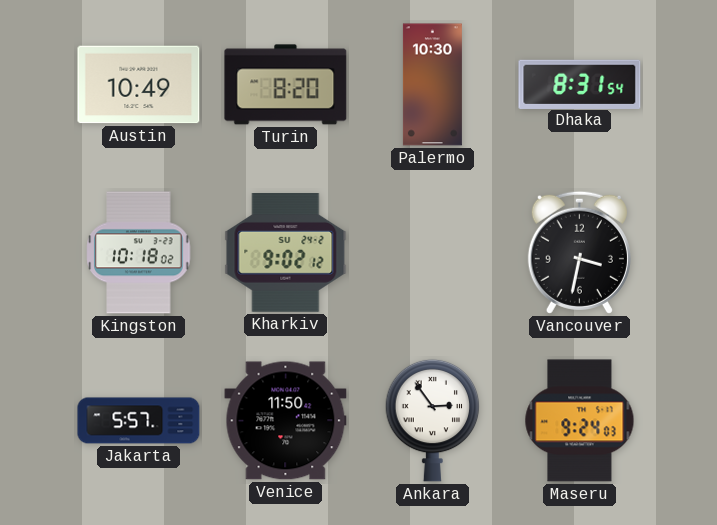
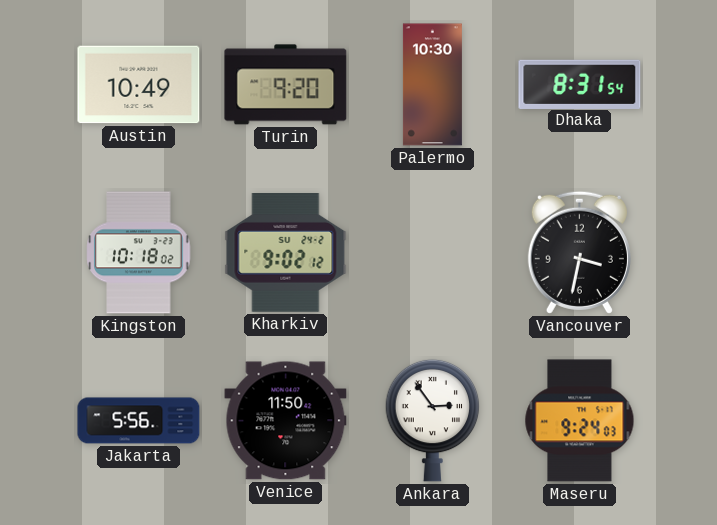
Turin: 8:20 -> 9:20 (286, 85)
Jakarta: 5:57 -> 5:56 (139, 421)
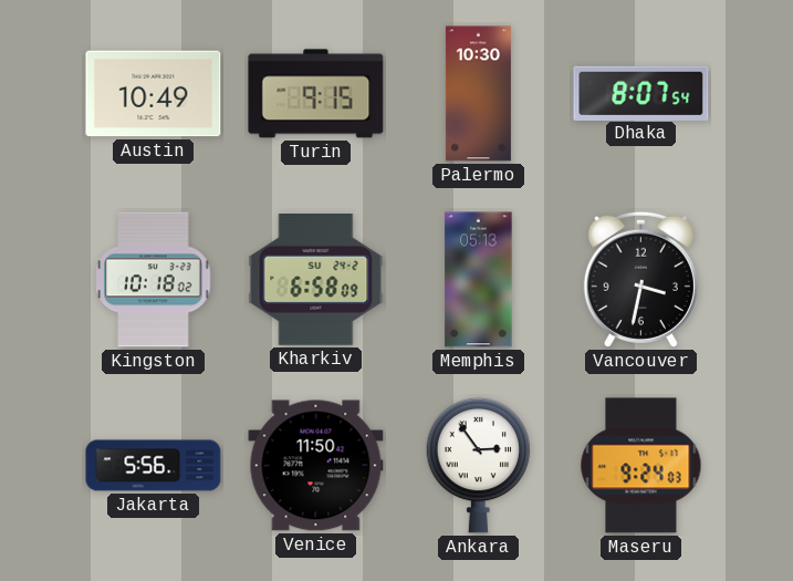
Turin: 9:20 -> 9:15 (316, 94)
Dhaka: 8:31 -> 8:07 (641, 93)
Kharkiv: 9:02 -> 6:58 (316, 280)
Memphis: none -> 05:13 (479, 280)
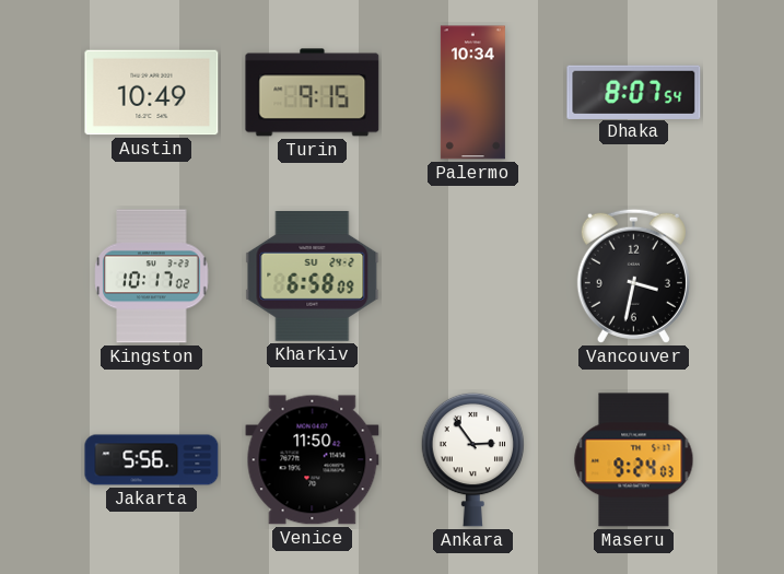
Palermo: 10:30 -> 10:34 (472, 93)
Kingston: 10:18 -> 10:17 (152, 277)
Memphis: 05:13 -> none (479, 280)
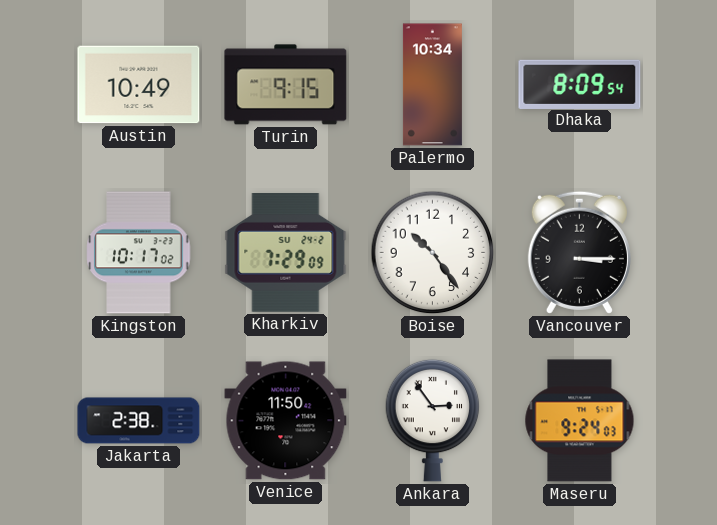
Dhaka: 8:07 -> 8:09 (580, 84)
Kharkiv: 6:58 -> 7:29 (286, 253)
Boise: none -> 10:24 (433, 253)
Vancouver: 3:32 -> 3:15 (579, 252)
Jakarta: 5:56 -> 2:38 (139, 421)
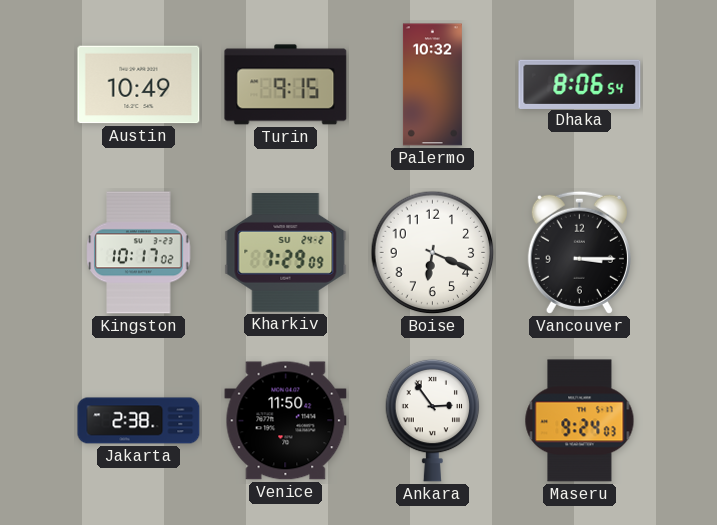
Palermo: 10:34 -> 10:32 (432, 85)
Dhaka: 8:09 -> 8:06 (580, 84)
Boise: 10:24 -> 6:19 (433, 253)
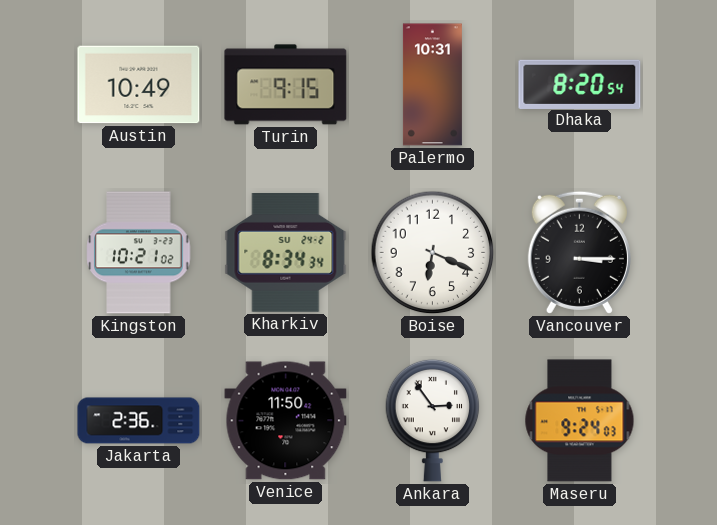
Palermo: 10:32 -> 10:31 (432, 85)
Dhaka: 8:06 -> 8:20 (580, 84)
Kingston: 10:17 -> 10:21 (139, 253)
Kharkiv: 7:29 -> 8:34 (286, 253)
Jakarta: 2:38 -> 2:36 (139, 421)
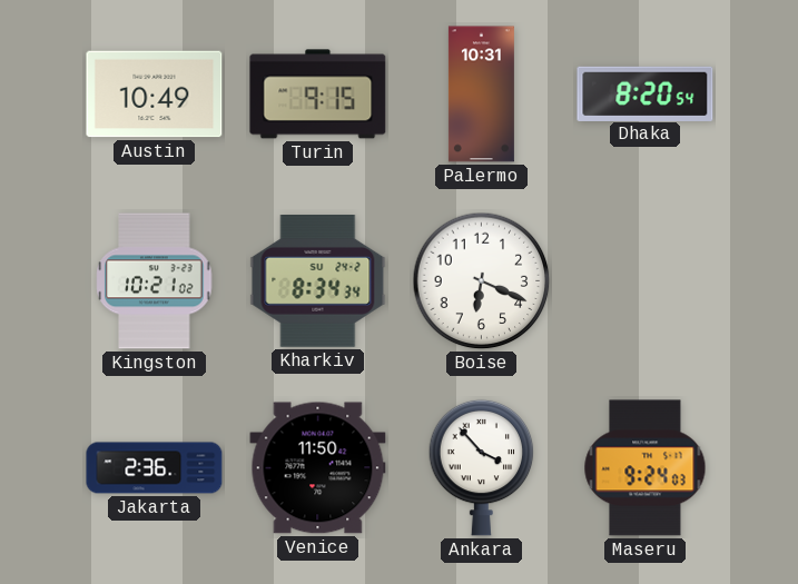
Vancouver: 3:15 -> none (579, 252)
Ankara: 2:54 -> 3:53 (482, 467)
